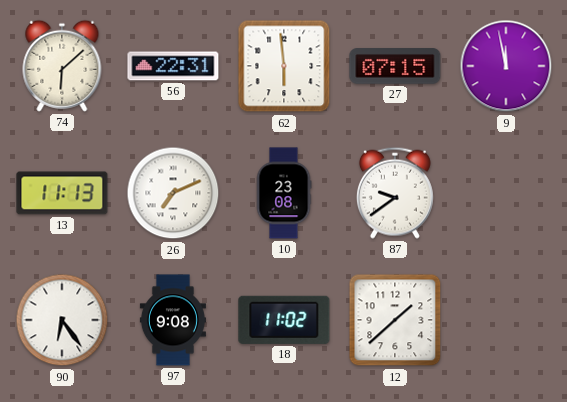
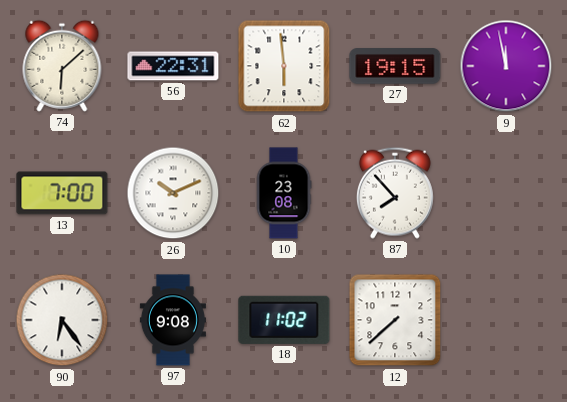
27: 07:15 -> 19:15 (395, 66)
13: 11:13 -> 7:00 (62, 193)
26: 7:11 -> 10:11 (173, 193)
87: 9:39 -> 7:53 (395, 193)
12: 1:38 -> 7:38 (395, 320)
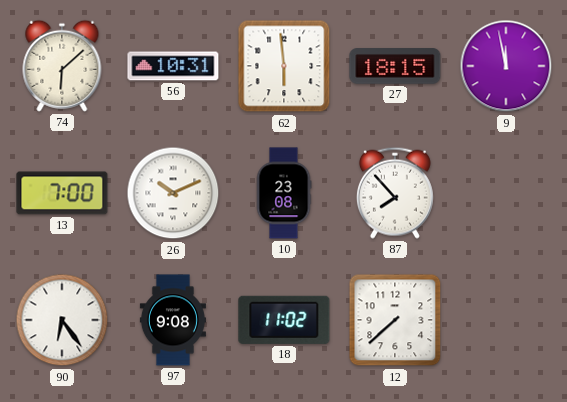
56: 22:31 -> 10:31 (173, 66)
27: 19:15 -> 18:15 (395, 66)
